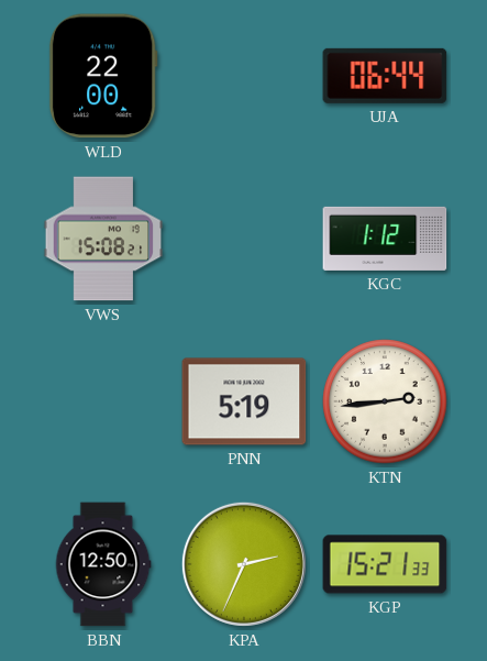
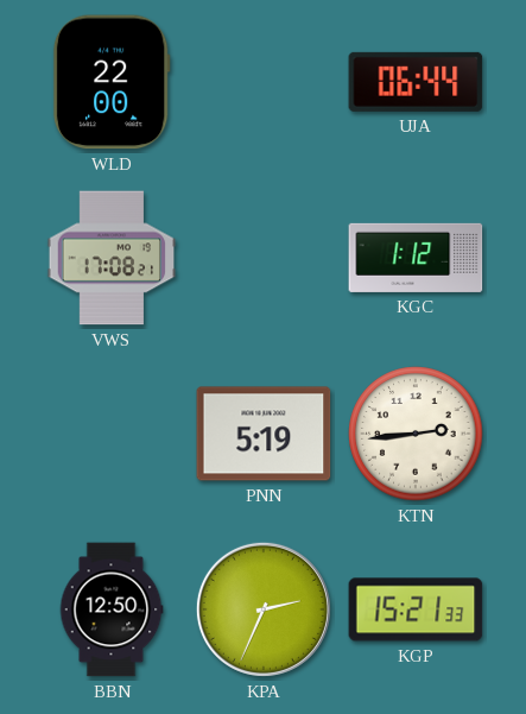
VWS: 15:08 -> 17:08 (112, 258)
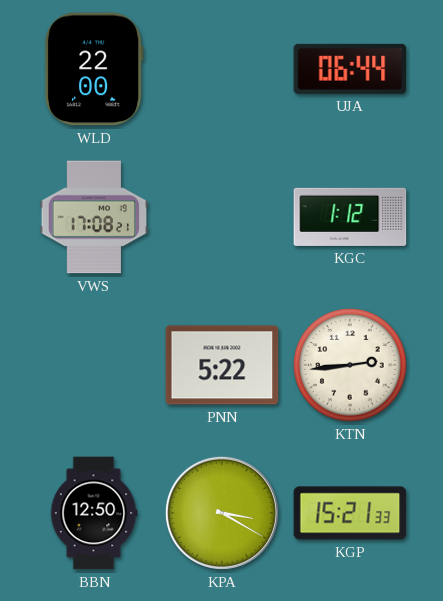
PNN: 5:19 -> 5:22 (222, 365)
KPA: 2:34 -> 3:20 (222, 513)
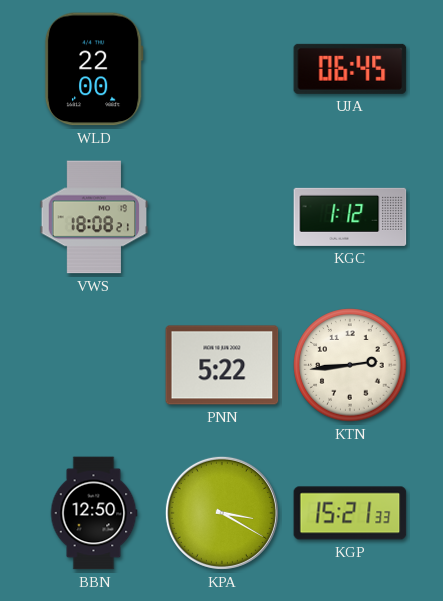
UJA: 06:44 -> 06:45 (350, 69)
VWS: 17:08 -> 18:08 (94, 217)
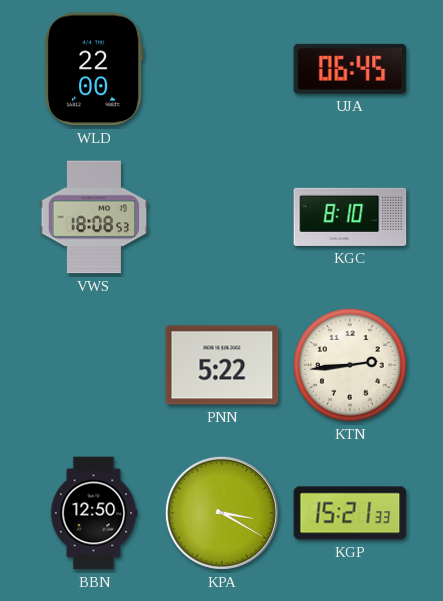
VWS: 18:08:21 -> 18:08:53 (94, 217)
KGC: 1:12 -> 8:10 (350, 217)
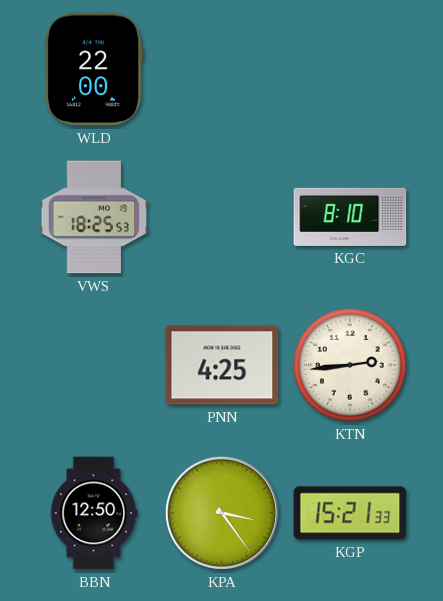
UJA: 06:45 -> none (350, 69)
VWS: 18:08 -> 18:25 (94, 217)
PNN: 5:22 -> 4:25 (222, 365)
KPA: 3:20 -> 3:24 (222, 513)
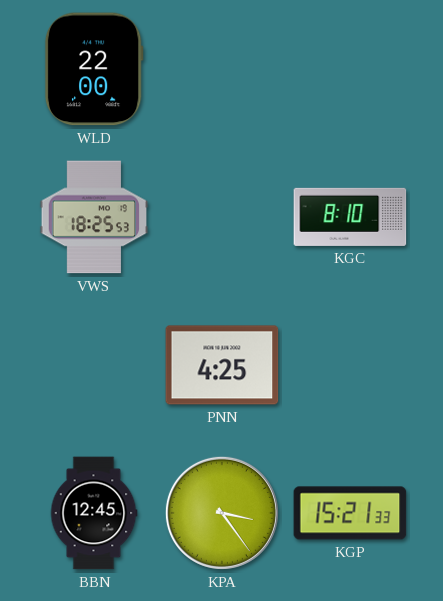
KTN: 2:44 -> none (350, 365)
BBN: 12:50 -> 12:45 (94, 513)
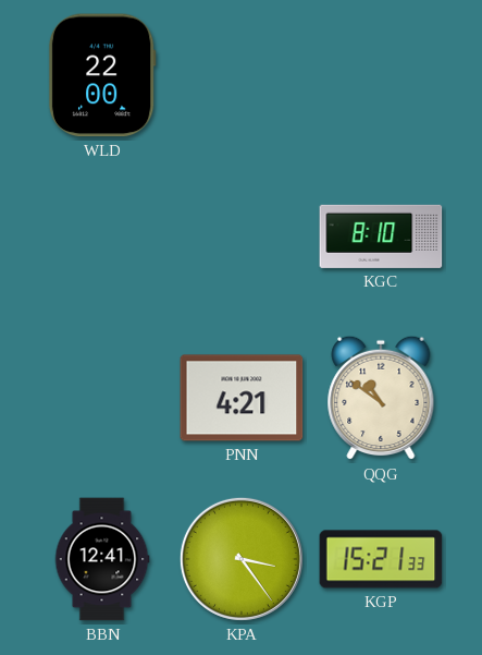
VWS: 18:25 -> none (94, 217)
PNN: 4:25 -> 4:21 (242, 398)
QQG: none -> 10:51 (381, 398)
BBN: 12:45 -> 12:41 (102, 559)
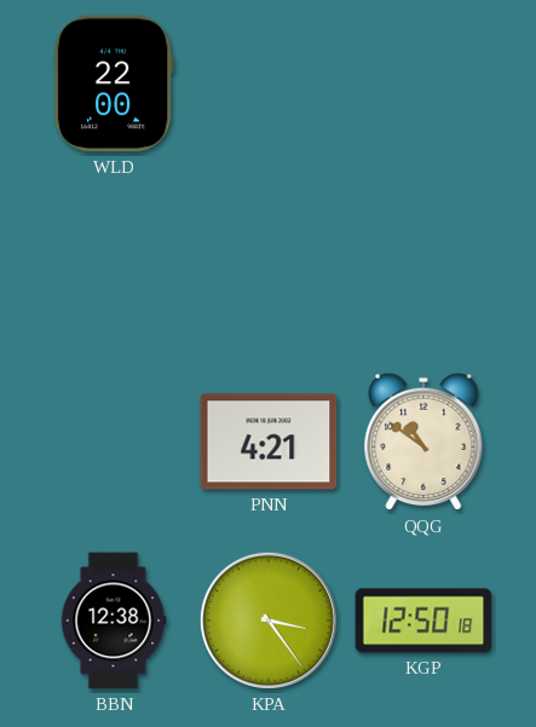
KGC: 8:10 -> none (381, 236)
BBN: 12:41 -> 12:38 (114, 621)
KGP: 15:21 -> 12:50 (423, 621)
